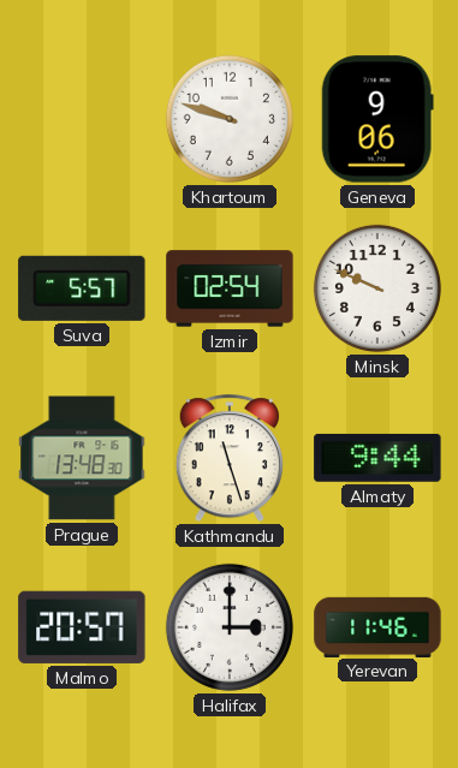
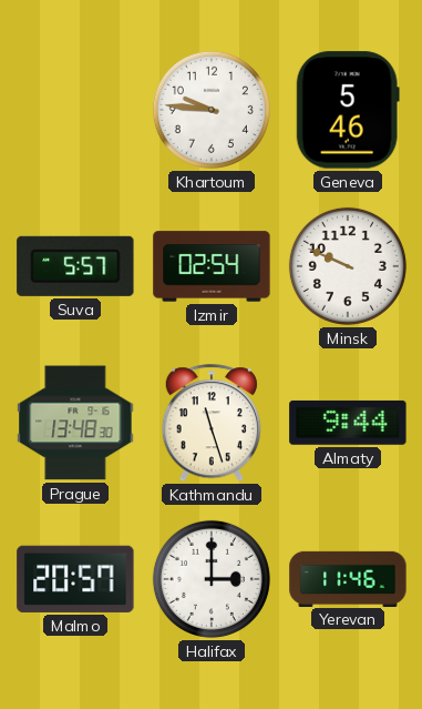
Khartoum: 9:48 -> 9:46 (212, 110)
Geneva: 9:06 -> 5:46 (348, 110)
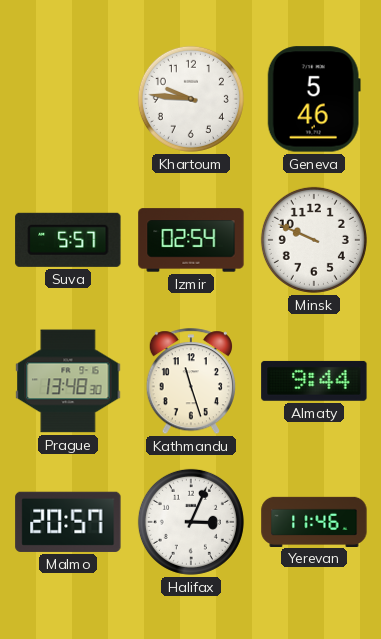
Halifax: 3:00 -> 3:04 (191, 522)
